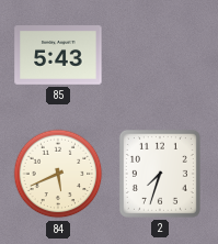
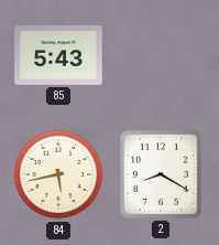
84: 5:41 -> 5:43 (58, 174)
2: 7:33 -> 8:20 (161, 174)
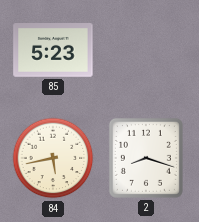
85: 5:43 -> 5:23 (53, 51)
2: 8:20 -> 8:18 (146, 158)
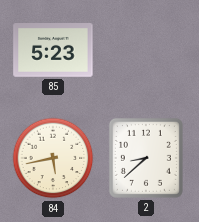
2: 8:18 -> 8:38 (146, 158)
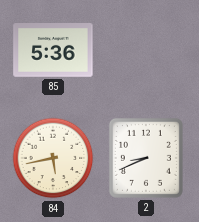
85: 5:23 -> 5:36 (53, 51)
2: 8:38 -> 8:41 (146, 158)
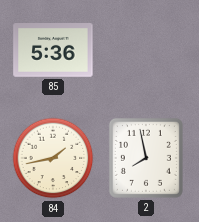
84: 5:43 -> 1:43 (53, 158)
2: 8:41 -> 7:58 (146, 158)
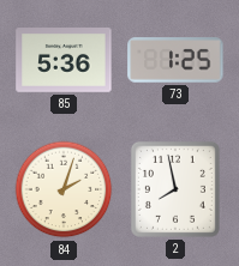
73: none -> 1:25 (175, 60)
84: 1:43 -> 2:03 (64, 189)
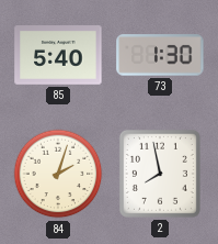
85: 5:36 -> 5:40 (58, 56)
73: 1:25 -> 1:30 (160, 55)
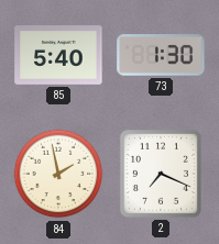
84: 2:03 -> 1:58 (58, 174)
2: 7:58 -> 7:19 (161, 174)
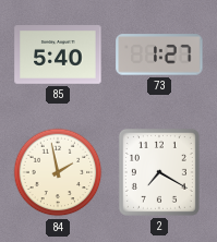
73: 1:30 -> 1:27 (159, 55)
2: 7:19 -> 7:20 (159, 172)
